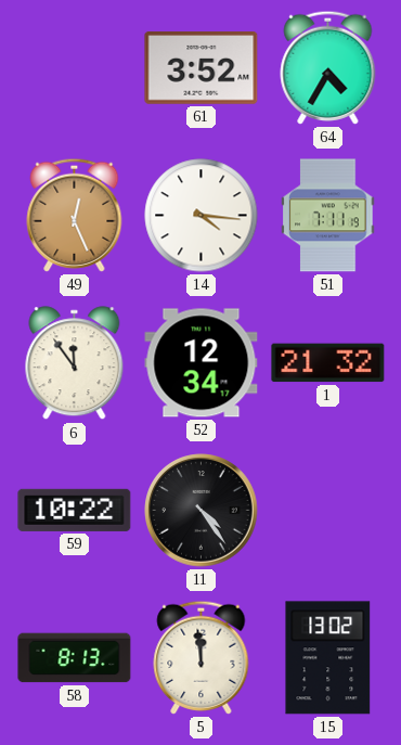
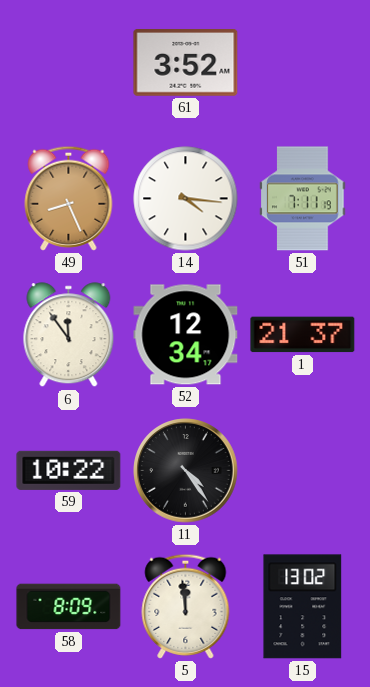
64: 4:35 -> none (328, 67)
49: 12:26 -> 8:26 (69, 198)
1: 21:32 -> 21:37 (303, 335)
58: 8:13 -> 8:09 (69, 607)
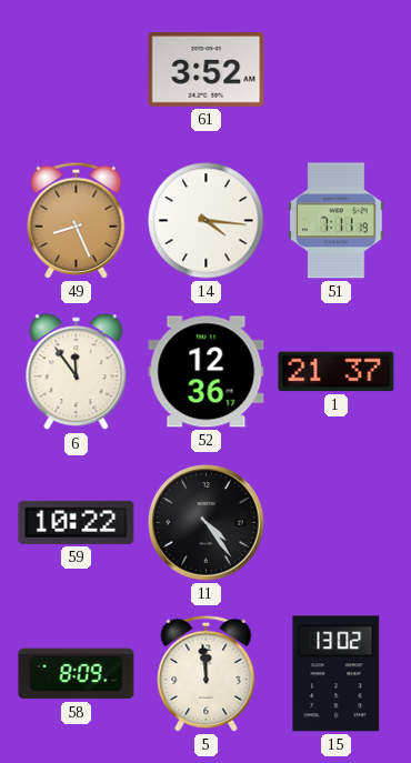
52: 12:34 -> 12:36 (207, 372)
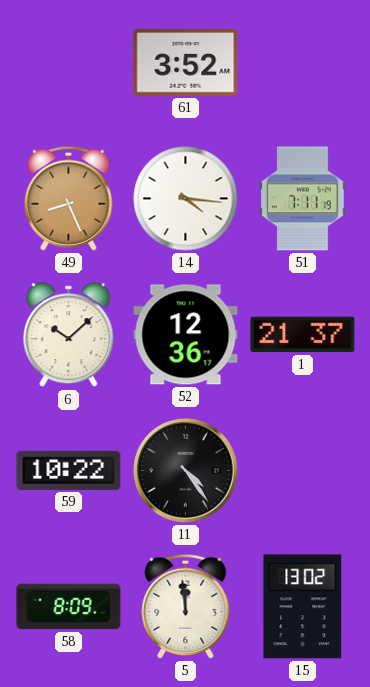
6: 11:54 -> 10:08 (69, 335)
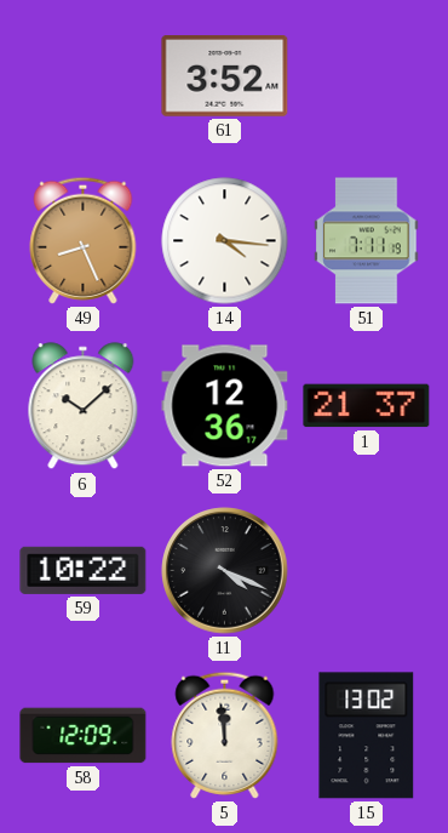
11: 4:24 -> 4:19 (225, 571)
58: 8:09 -> 12:09 (84, 736)
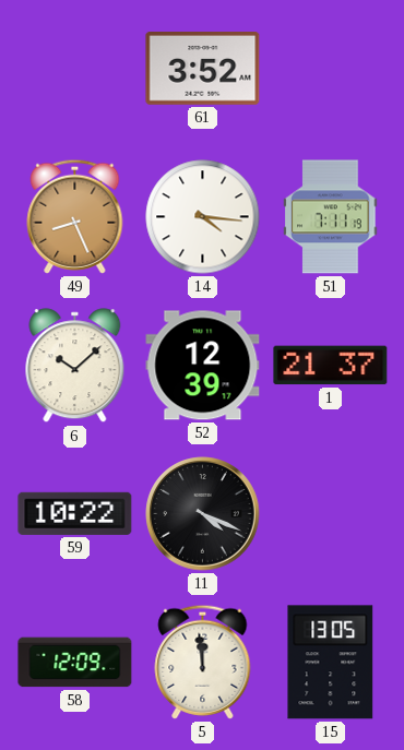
52: 12:36 -> 12:39 (203, 366)
15: 13:02 -> 13:05 (331, 663)
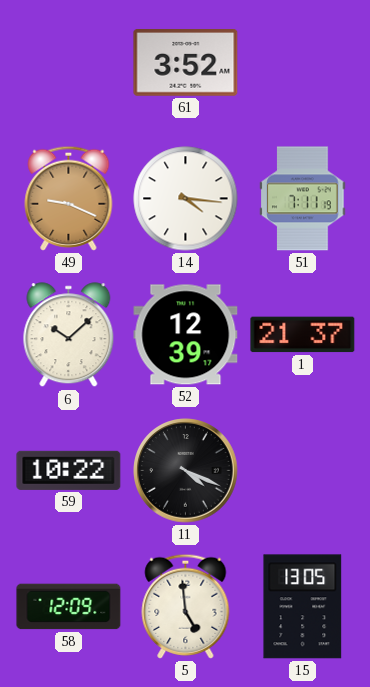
49: 8:26 -> 9:19 (69, 198)
5: 11:59 -> 4:59 (186, 606)
